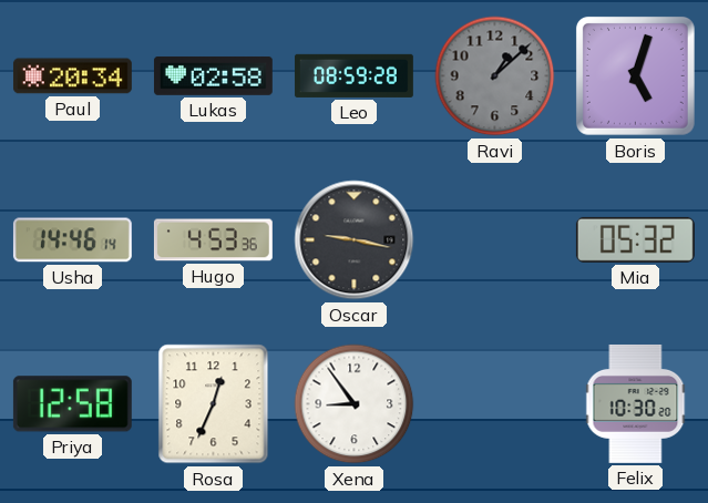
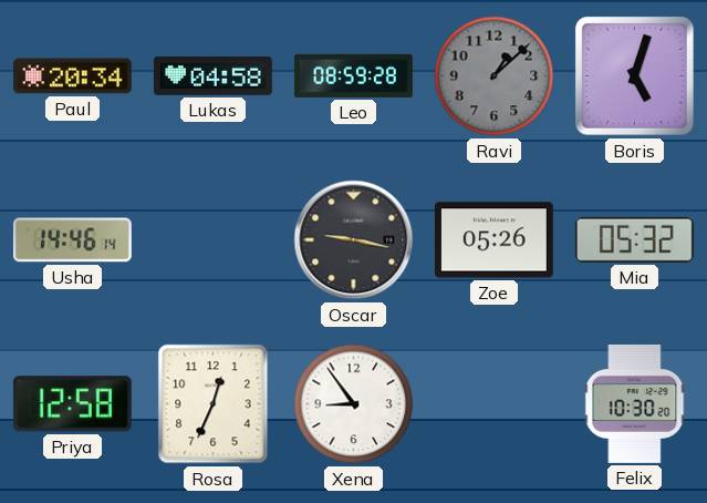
Lukas: 02:58 -> 04:58 (212, 75)
Hugo: 4:53 -> none (213, 240)
Zoe: none -> 05:26 (493, 240)
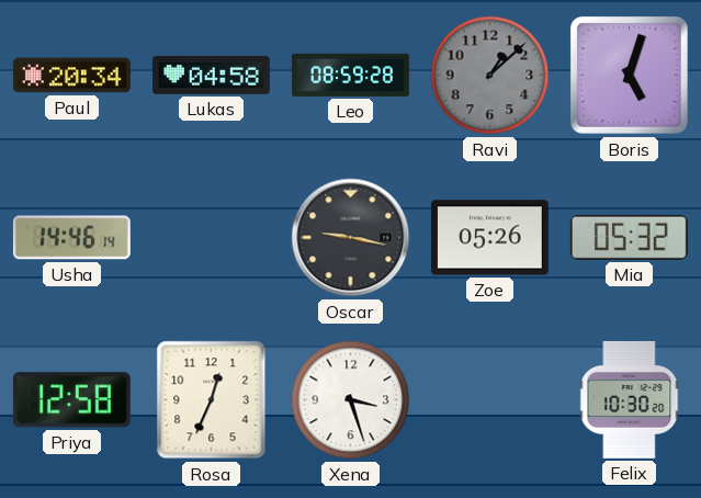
Xena: 8:54 -> 3:27 (351, 400)
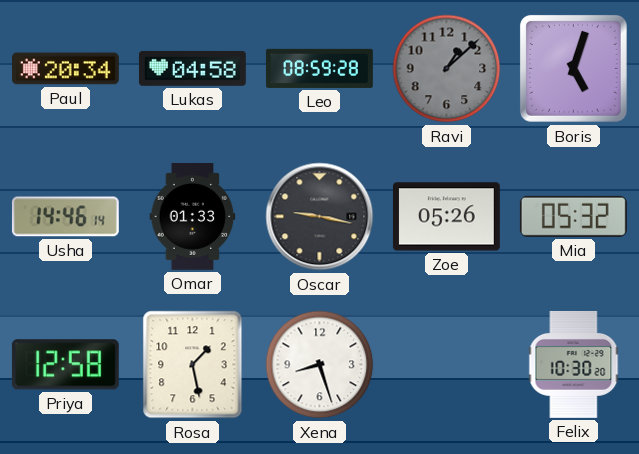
Omar: none -> 01:33 (193, 216)
Rosa: 12:34 -> 1:28 (193, 365)
Xena: 3:27 -> 8:27 (320, 365)
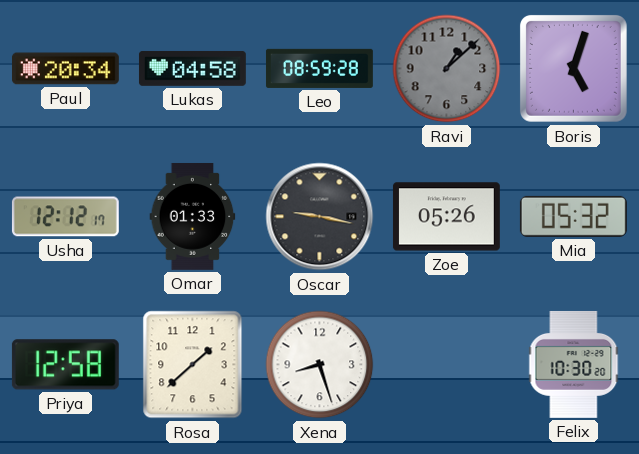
Usha: 14:46 -> 12:12 (65, 217)
Rosa: 1:28 -> 1:38 (193, 365)
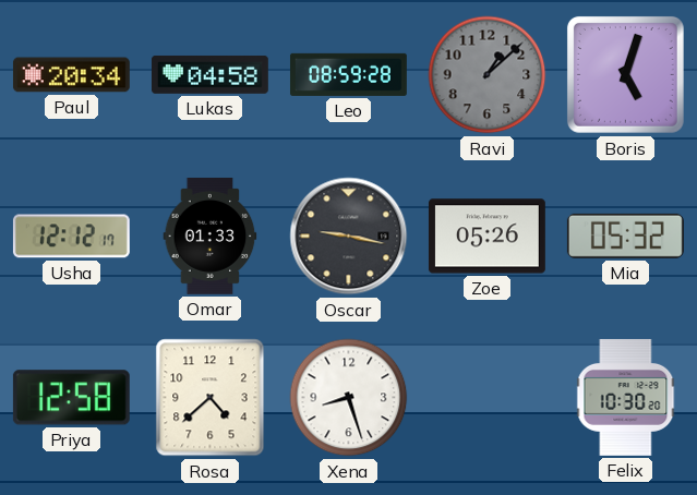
Rosa: 1:38 -> 4:38 (211, 398)
